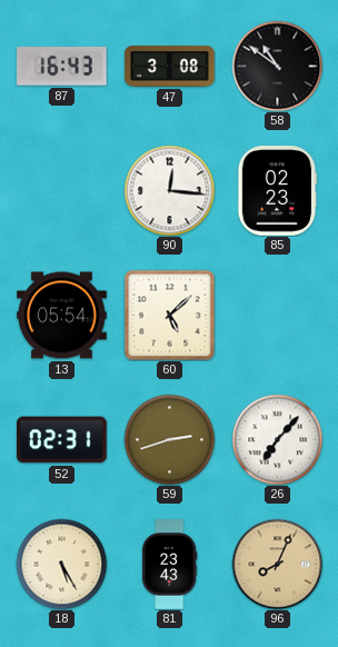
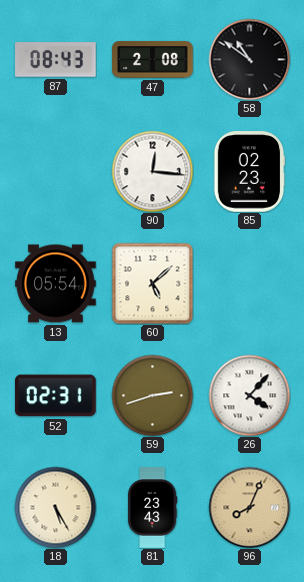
87: 16:43 -> 08:43 (56, 60)
47: 3:08 -> 2:08 (153, 60)
26: 7:07 -> 4:07 (249, 395)
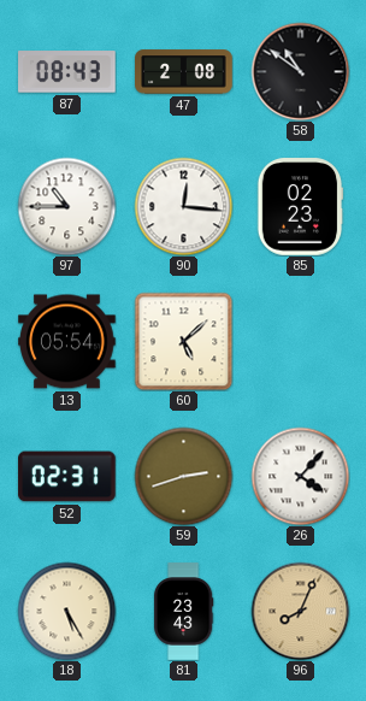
97: none -> 10:45 (66, 206)
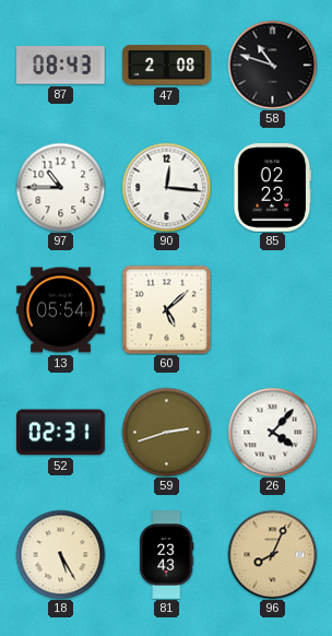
58: 10:51 -> 10:48 (272, 64)
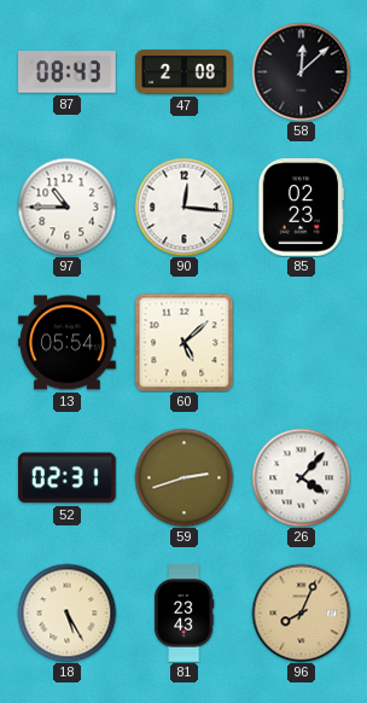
58: 10:48 -> 12:08 (301, 71)
